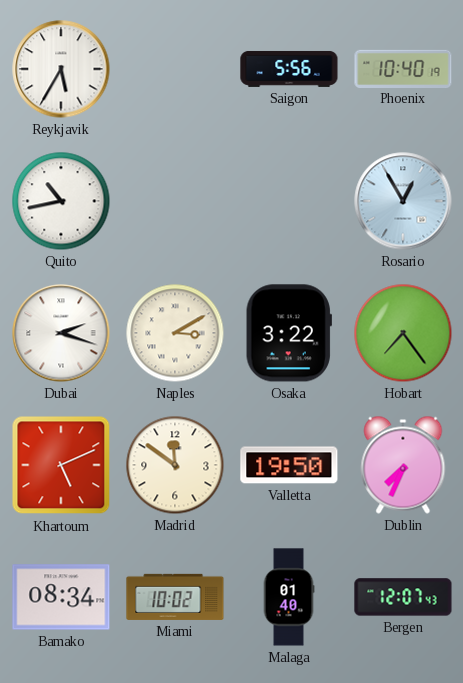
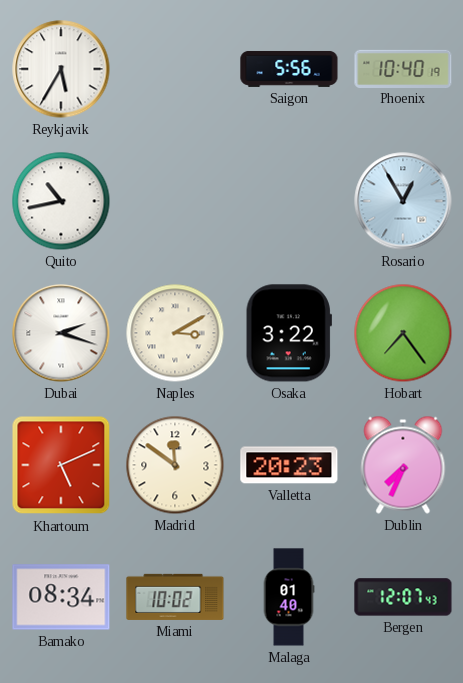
Valletta: 19:50 -> 20:23 (289, 465)
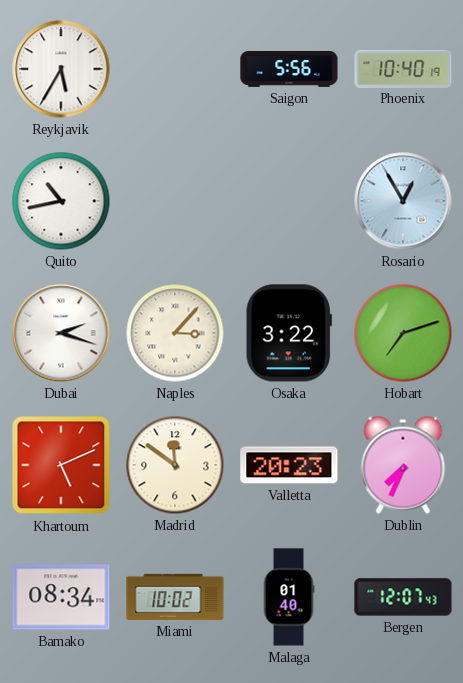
Naples: 3:10 -> 3:07 (175, 333)
Hobart: 7:24 -> 7:12 (403, 333)
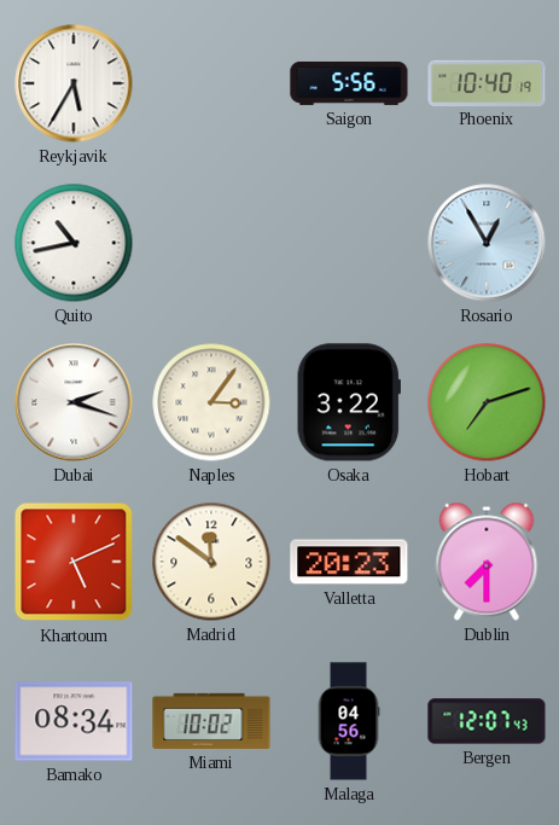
Naples: 3:07 -> 3:06 (211, 402)
Dublin: 7:34 -> 7:30 (487, 562)
Malaga: 01:40 -> 04:56 (349, 721)
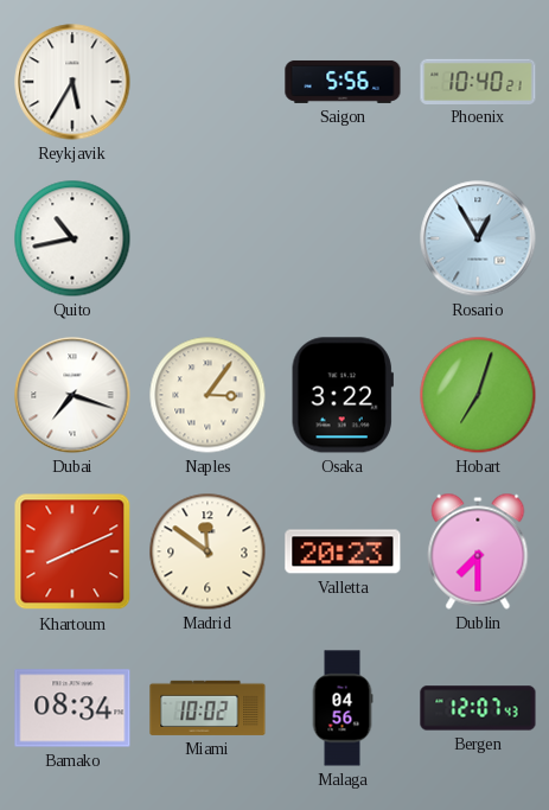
Phoenix: 10:40:19 -> 10:40:21 (478, 81)
Dubai: 2:18 -> 7:18 (72, 395)
Hobart: 7:12 -> 7:03 (478, 395)
Khartoum: 5:11 -> 8:11 (72, 551)
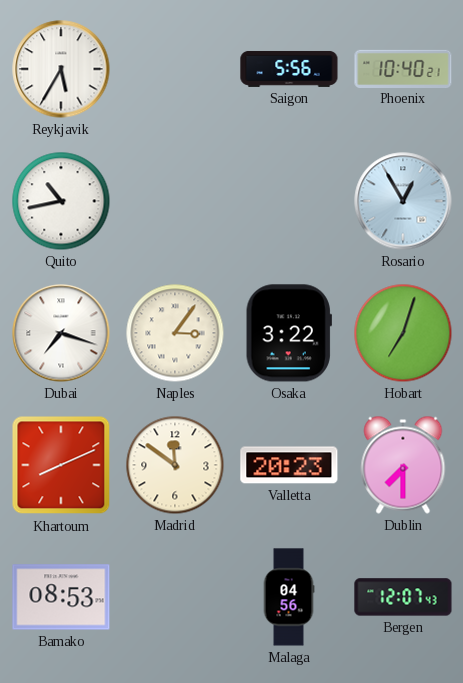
Bamako: 08:34 -> 08:53 (61, 597)
Miami: 10:02 -> none (208, 708)
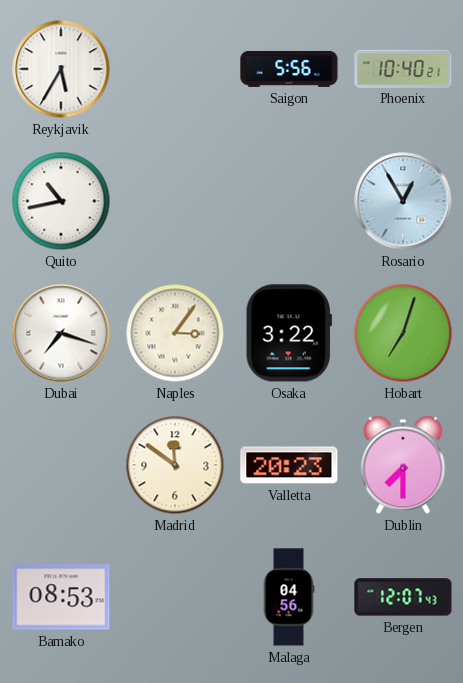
Khartoum: 8:11 -> none (61, 465)
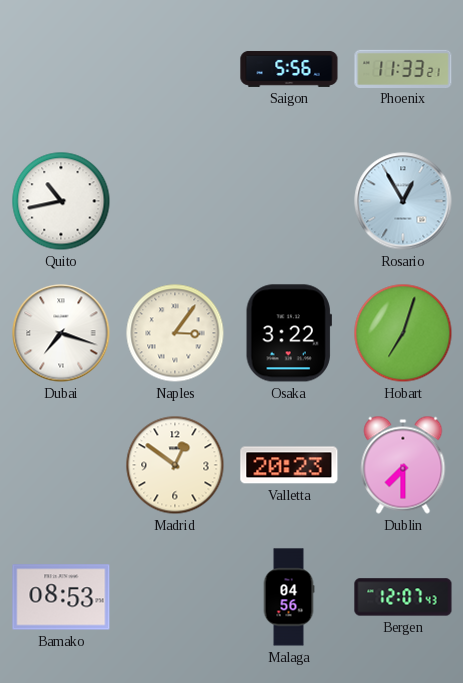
Reykjavik: 5:35 -> none (61, 69)
Phoenix: 10:40 -> 11:33 (403, 68)
Madrid: 11:51 -> 12:51 (175, 465)
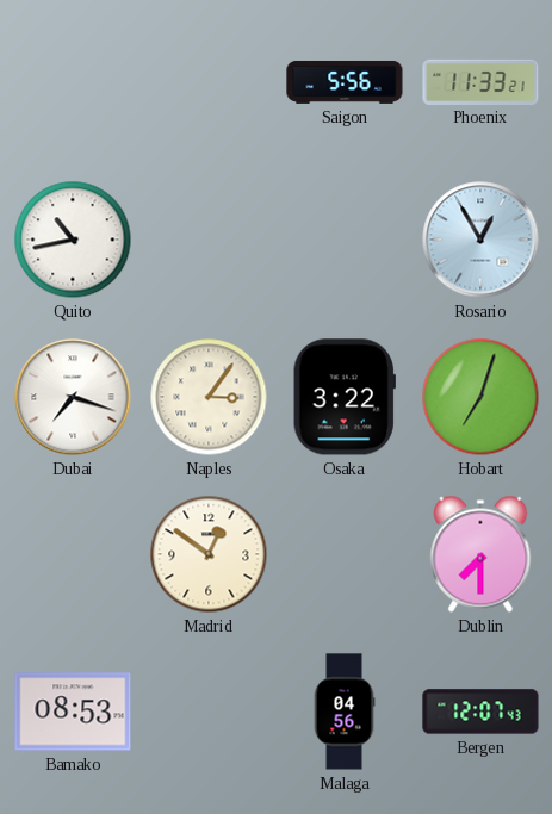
Valletta: 20:23 -> none (289, 465)
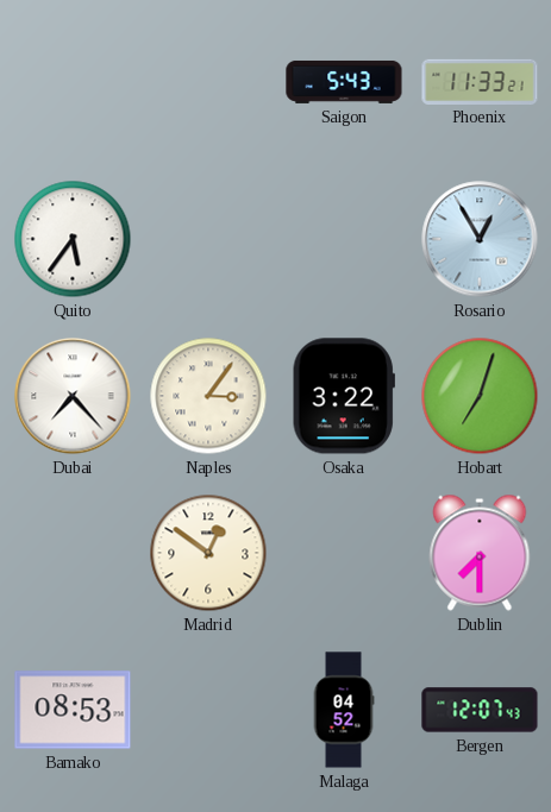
Saigon: 5:56 -> 5:43 (344, 82)
Quito: 10:43 -> 5:36 (73, 239)
Dubai: 7:18 -> 7:23 (73, 396)
Malaga: 04:56 -> 04:52 (344, 710)
